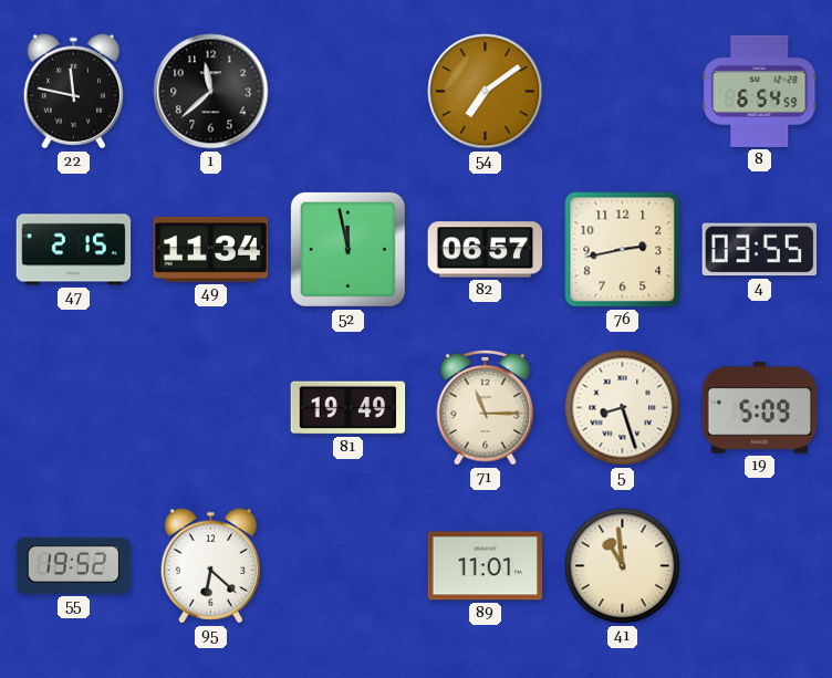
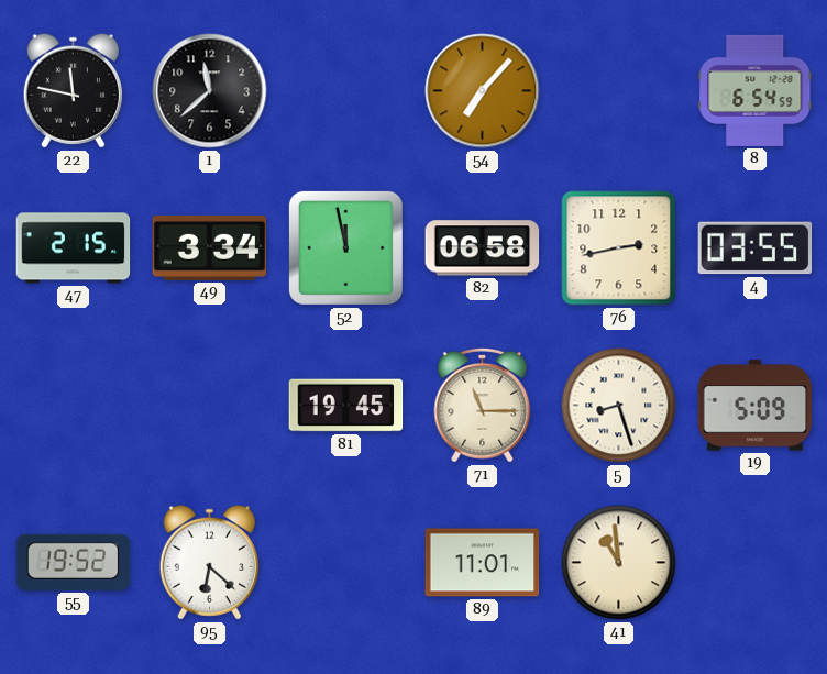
54: 7:09 -> 7:07 (483, 91)
49: 11:34 -> 3:34 (210, 247)
82: 06:57 -> 06:58 (483, 248)
81: 19:49 -> 19:45 (346, 406)
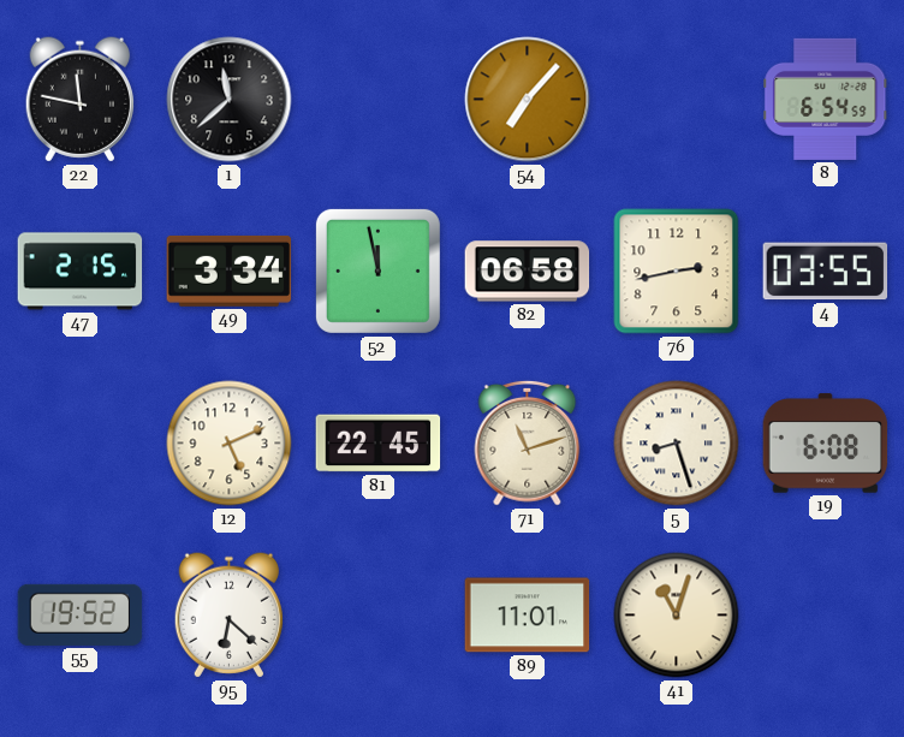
12: none -> 5:11 (230, 444)
81: 19:45 -> 22:45 (379, 444)
71: 11:15 -> 11:12 (528, 442)
19: 5:09 -> 6:08 (826, 444)
41: 10:59 -> 11:03 (677, 616)
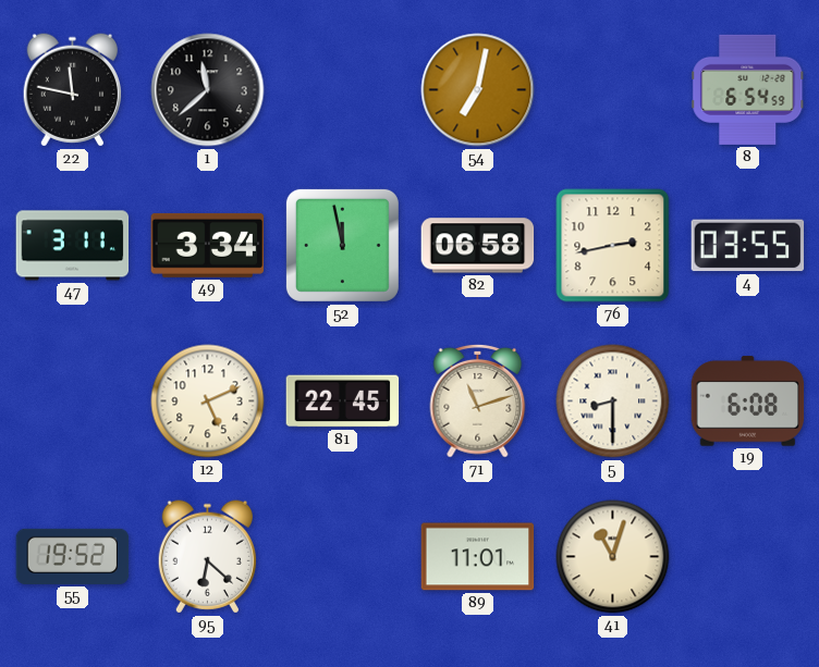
54: 7:07 -> 7:02 (478, 90)
47: 2:15 -> 3:11 (73, 246)
5: 8:27 -> 8:30 (613, 402)
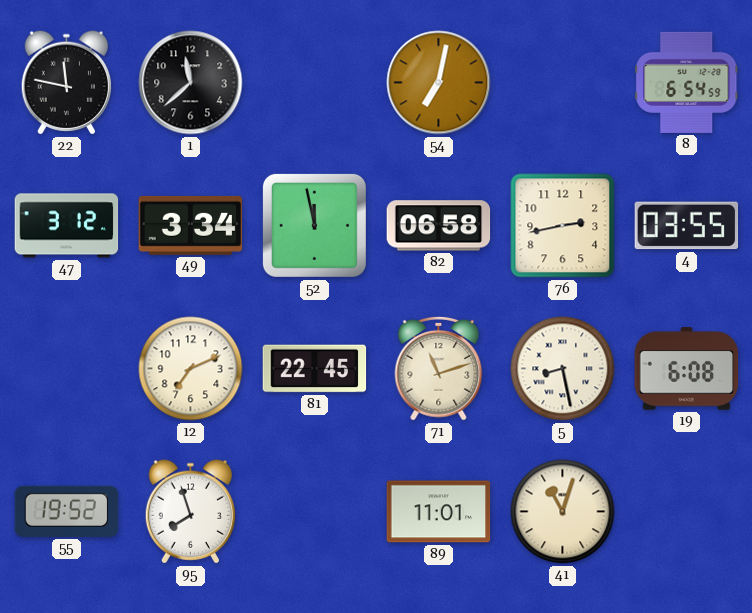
47: 3:11 -> 3:12 (67, 226)
12: 5:11 -> 7:11 (191, 369)
5: 8:30 -> 8:28 (563, 369)
95: 6:22 -> 7:57 (190, 512)
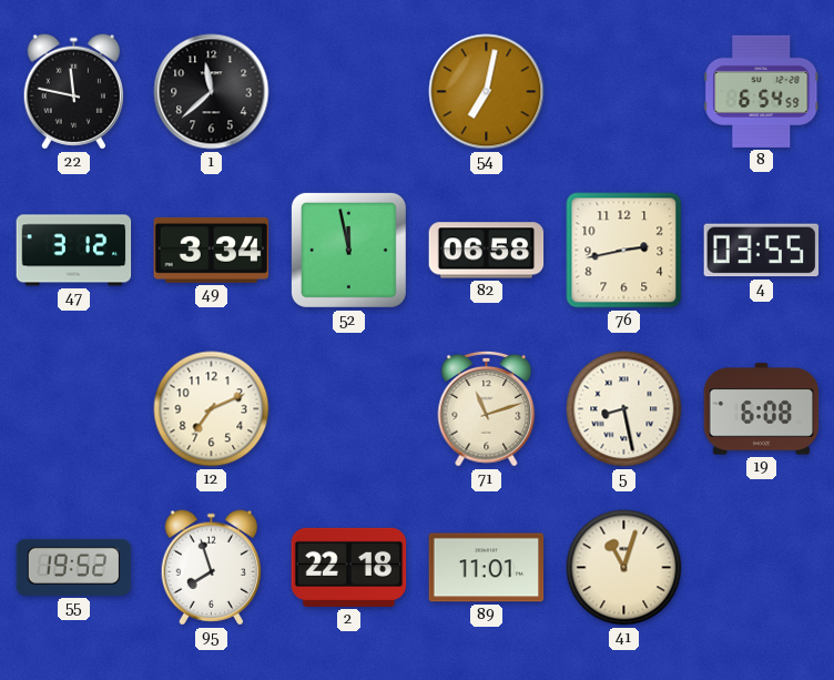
81: 22:45 -> none (315, 369)
2: none -> 22:18 (349, 567)
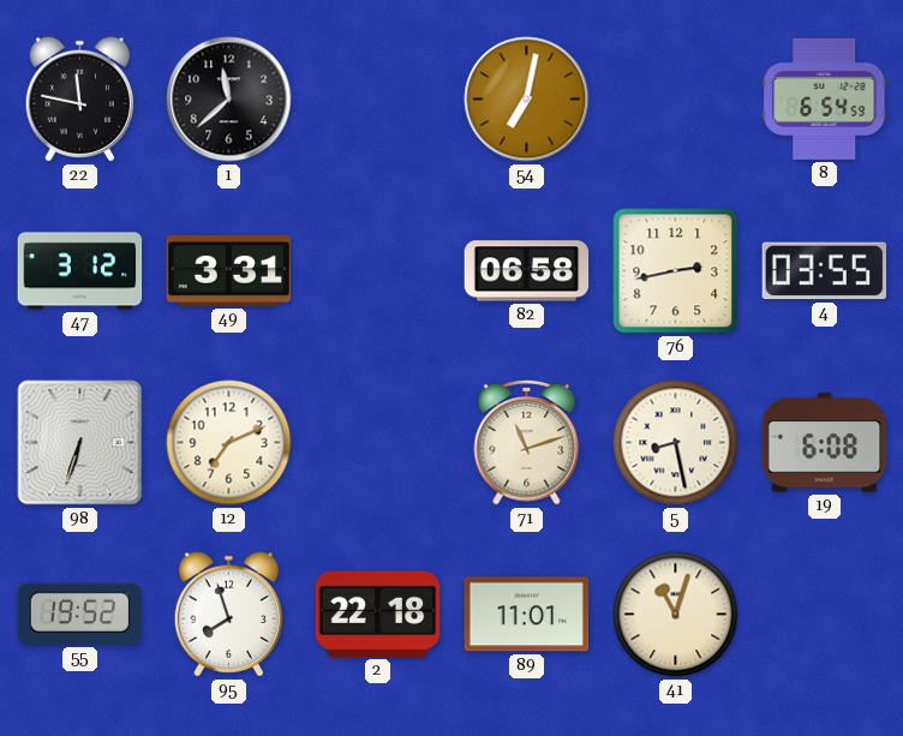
49: 3:34 -> 3:31 (229, 270)
52: 11:58 -> none (348, 250)
98: none -> 6:33 (80, 443)
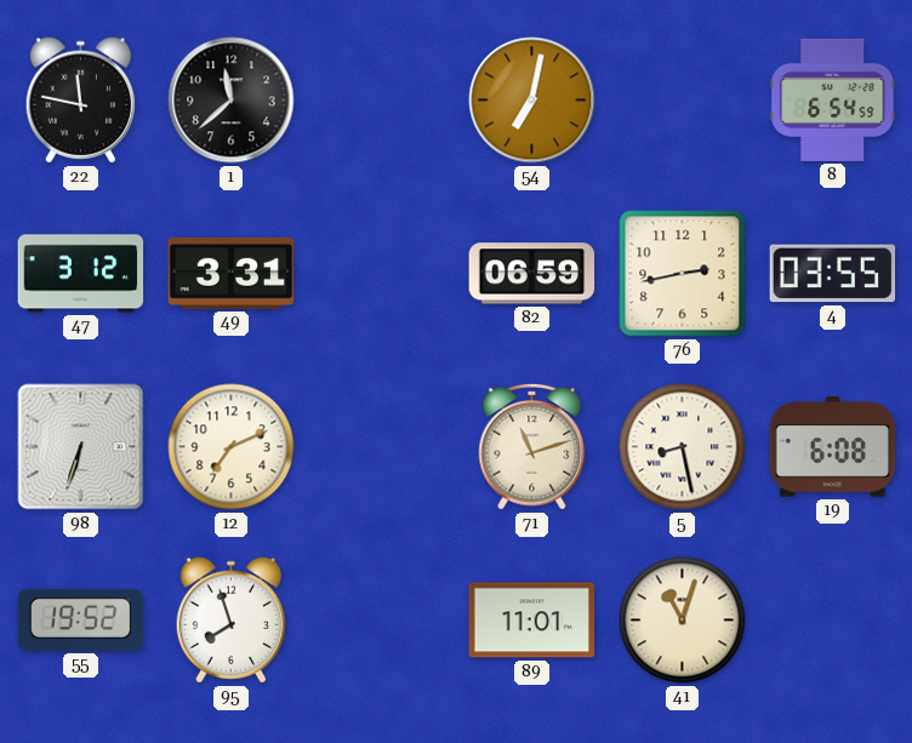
82: 06:58 -> 06:59 (532, 274)
2: 22:18 -> none (378, 614)
